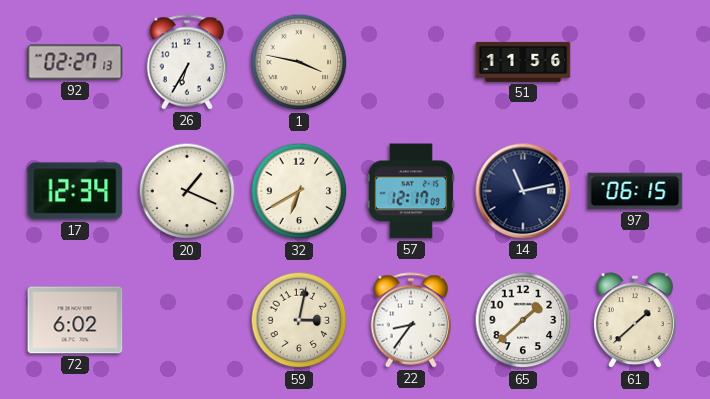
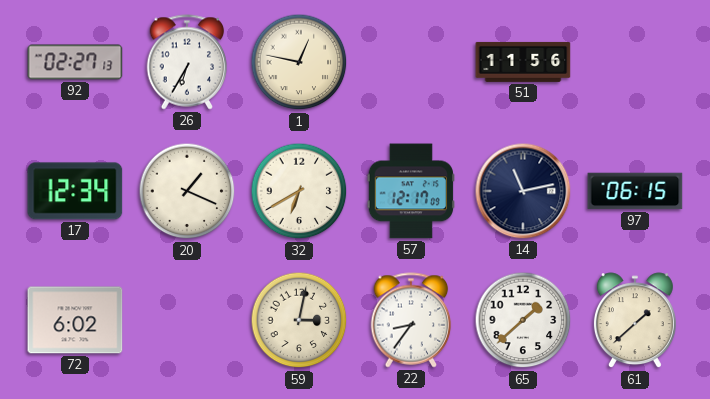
1: 3:47 -> 12:47 (299, 62)
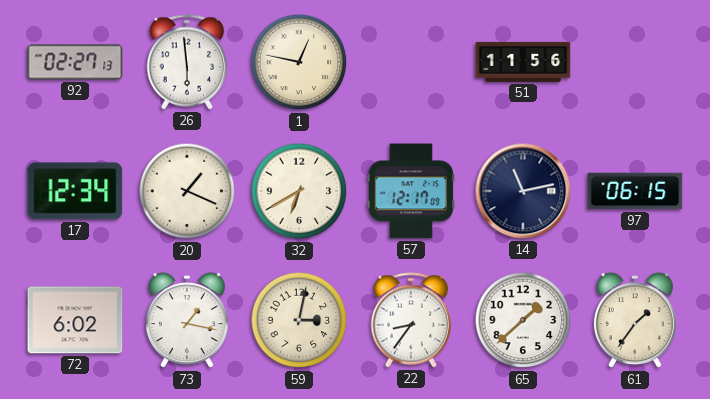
26: 6:35 -> 5:59 (187, 62)
73: none -> 1:17 (187, 321)
61: 1:38 -> 1:36 (635, 321)
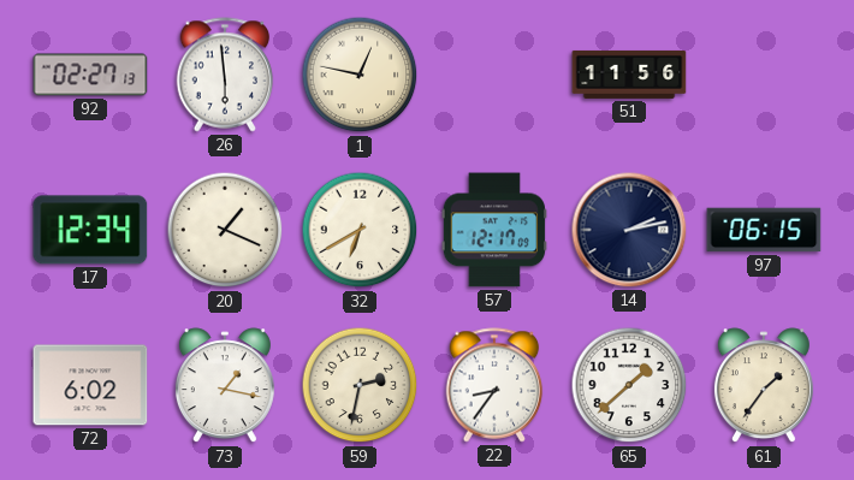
14: 11:13 -> 2:13 (629, 230)
59: 3:02 -> 2:32 (360, 385)
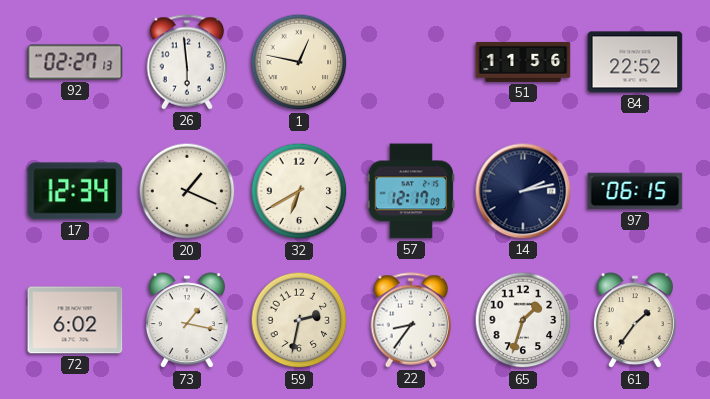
84: none -> 22:52 (635, 62)
65: 1:38 -> 1:33 (523, 320)
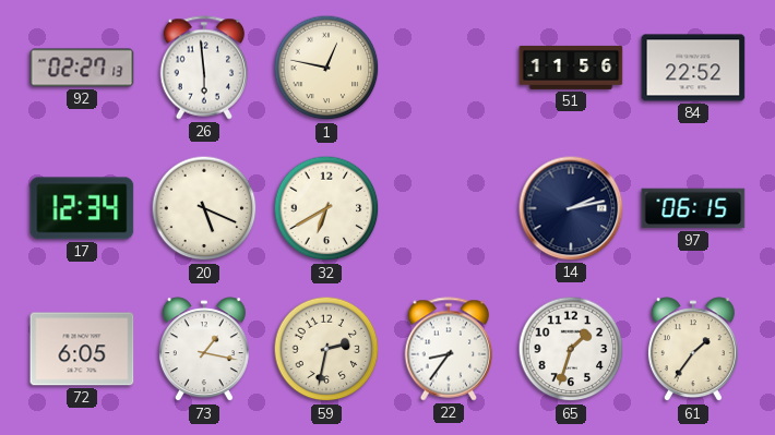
20: 1:19 -> 5:19 (204, 208)
57: 12:17 -> none (411, 191)
72: 6:02 -> 6:05 (82, 349)
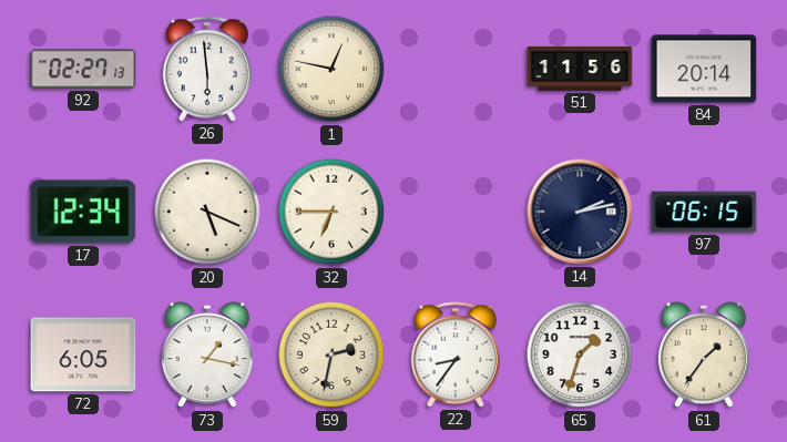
84: 22:52 -> 20:14 (704, 69)
32: 6:40 -> 6:45 (331, 212)
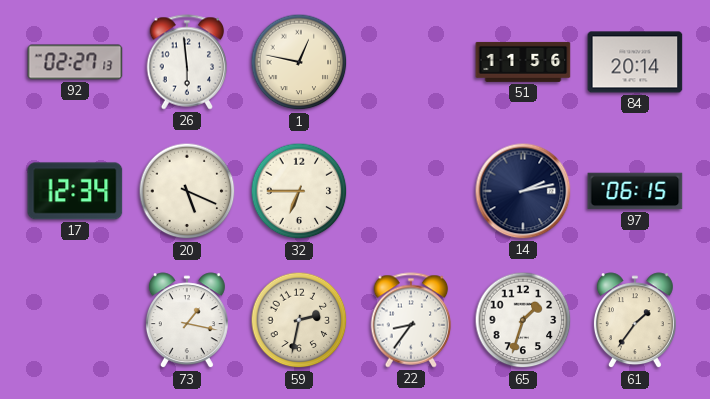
72: 6:05 -> none (83, 354)
